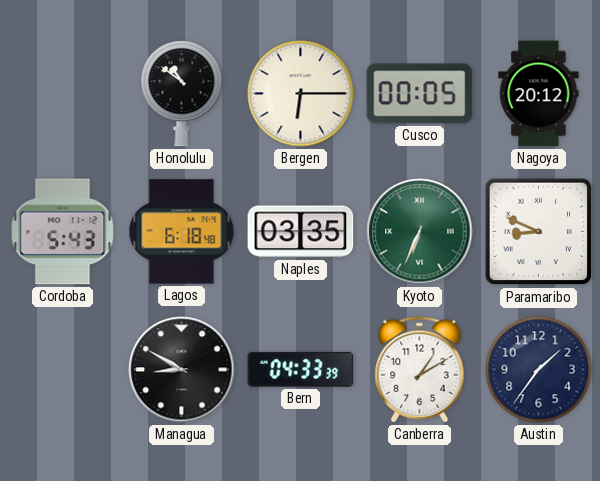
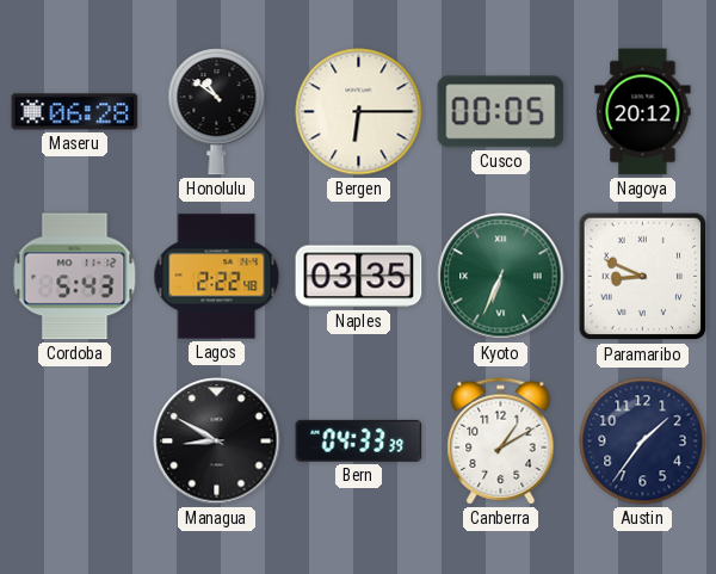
Maseru: none -> 06:28 (75, 112)
Lagos: 6:18 -> 2:22 (217, 277)
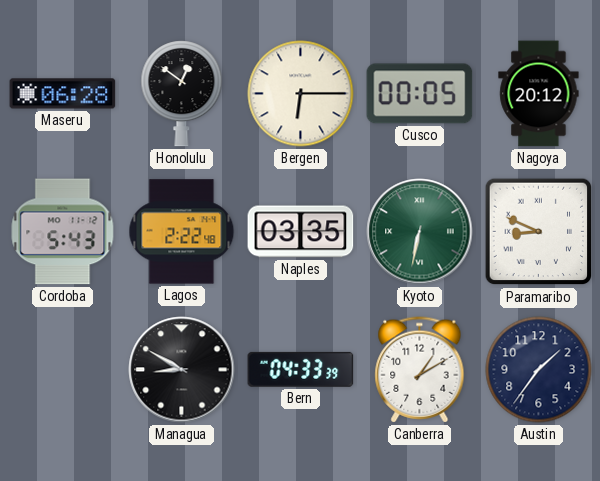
Honolulu: 10:51 -> 12:51 (182, 94)
Kyoto: 6:34 -> 6:32 (420, 232)
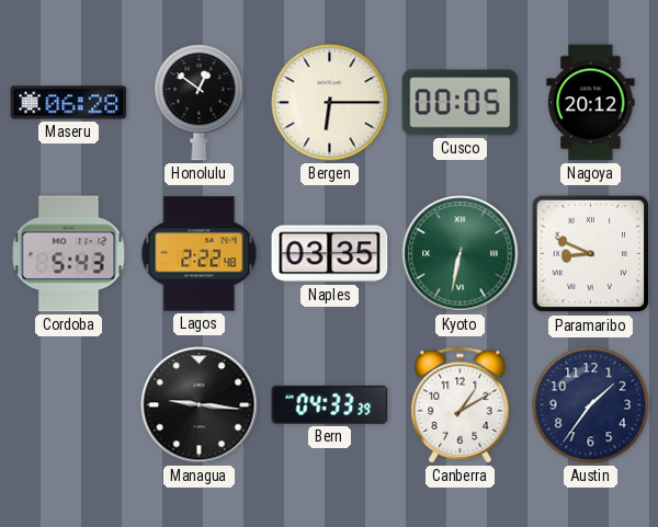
Managua: 8:50 -> 9:16 (200, 405)
